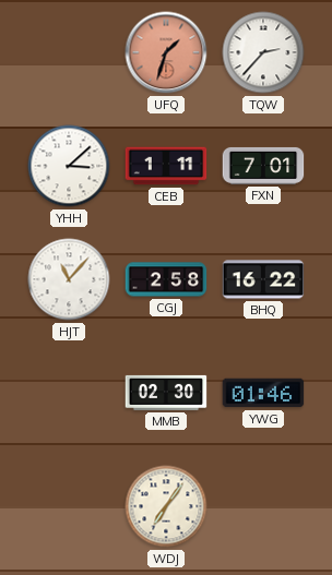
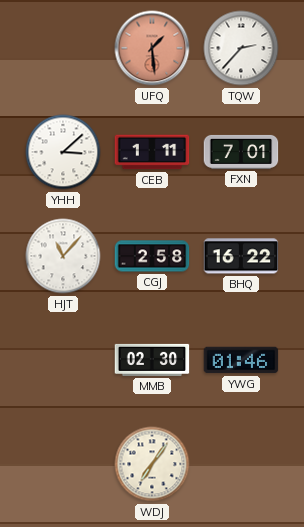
UFQ: 1:33 -> 1:29 (152, 48)
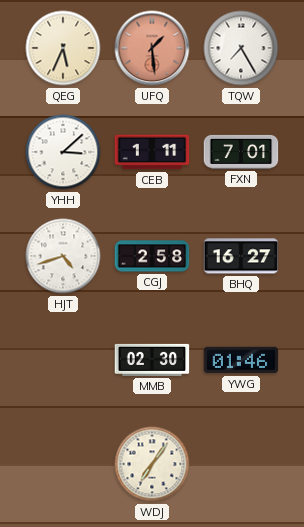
QEG: none -> 5:34 (63, 48)
TQW: 2:37 -> 7:25 (241, 48)
HJT: 11:07 -> 4:42 (63, 256)
BHQ: 16:22 -> 16:27 (241, 256)
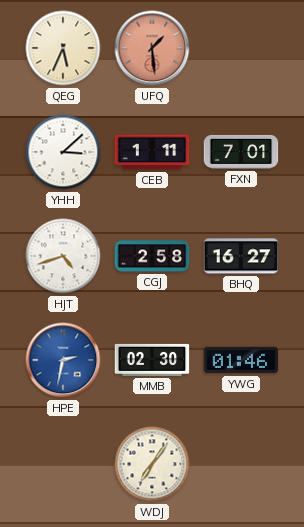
TQW: 7:25 -> none (241, 48)
HPE: none -> 2:32 (63, 360)
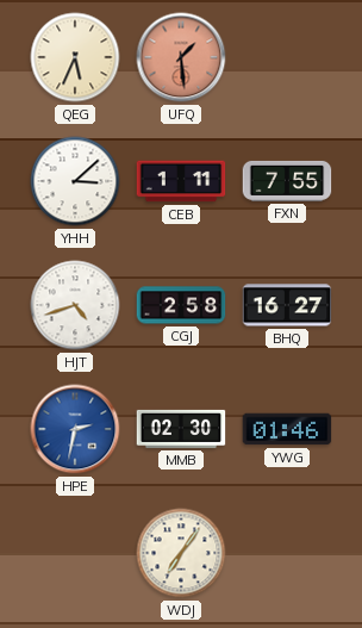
FXN: 7:01 -> 7:55 (287, 181)
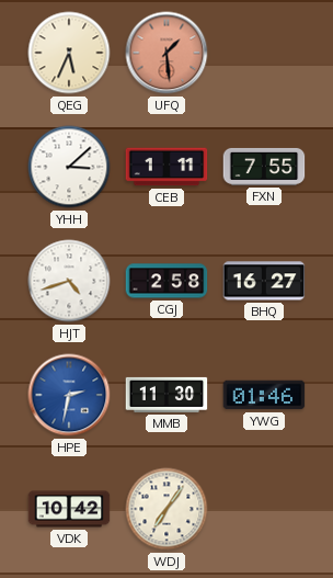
MMB: 02:30 -> 11:30 (166, 395)
VDK: none -> 10:42 (69, 509)
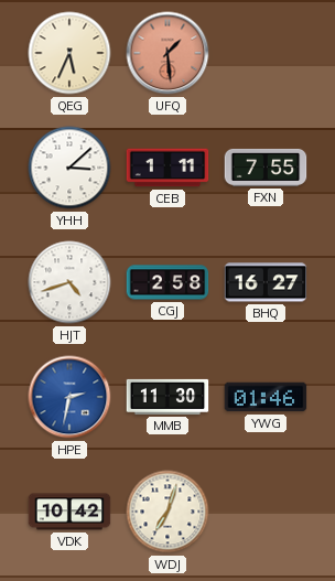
WDJ: 7:06 -> 7:03 (167, 512)
